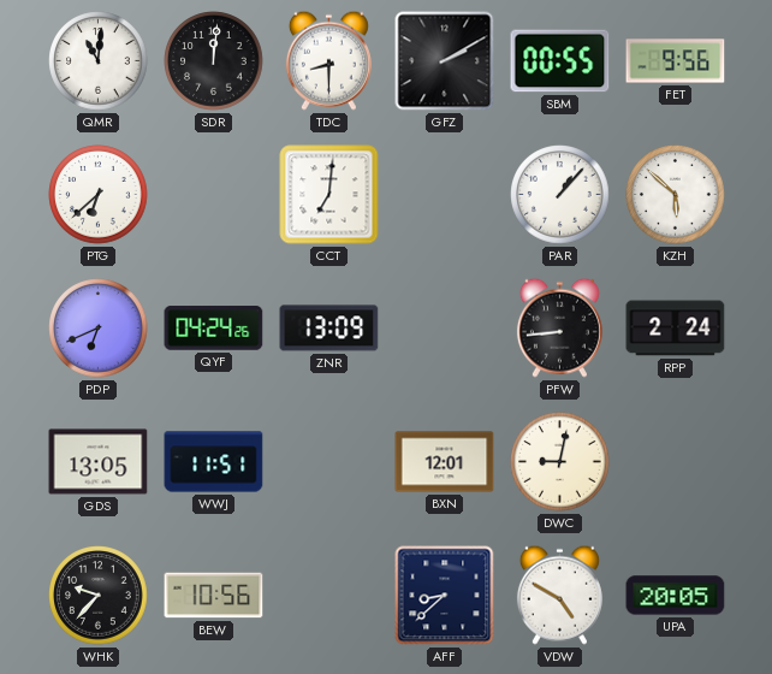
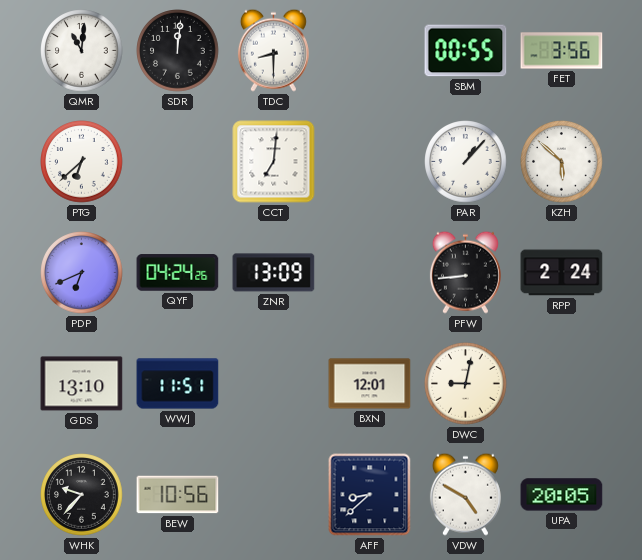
GFZ: 2:10 -> none (445, 61)
FET: 9:56 -> 3:56 (562, 51)
GDS: 13:05 -> 13:10 (82, 384)
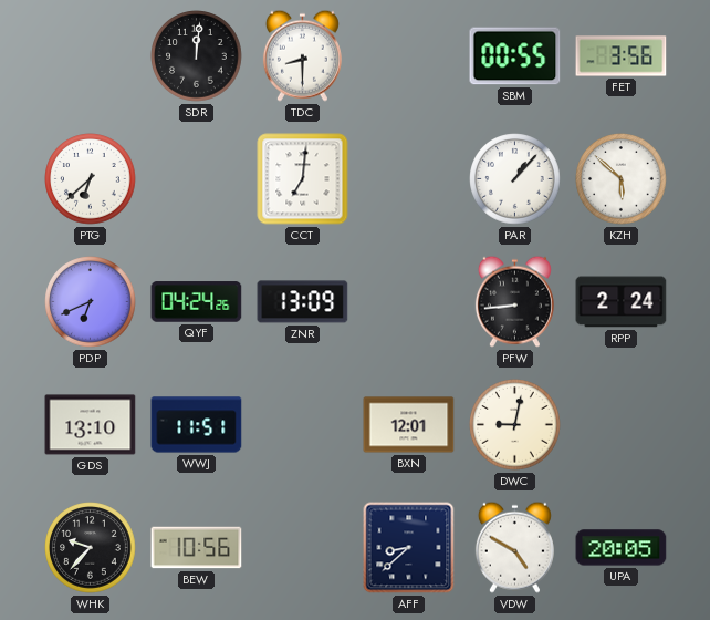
QMR: 11:01 -> none (82, 51)
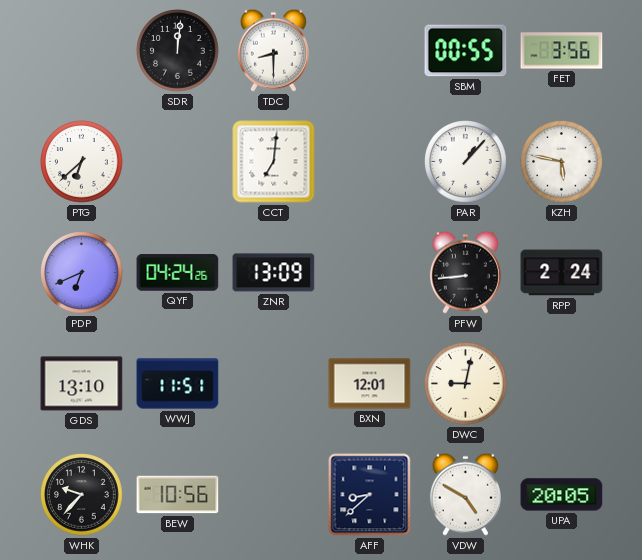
KZH: 5:52 -> 5:47 (562, 162)
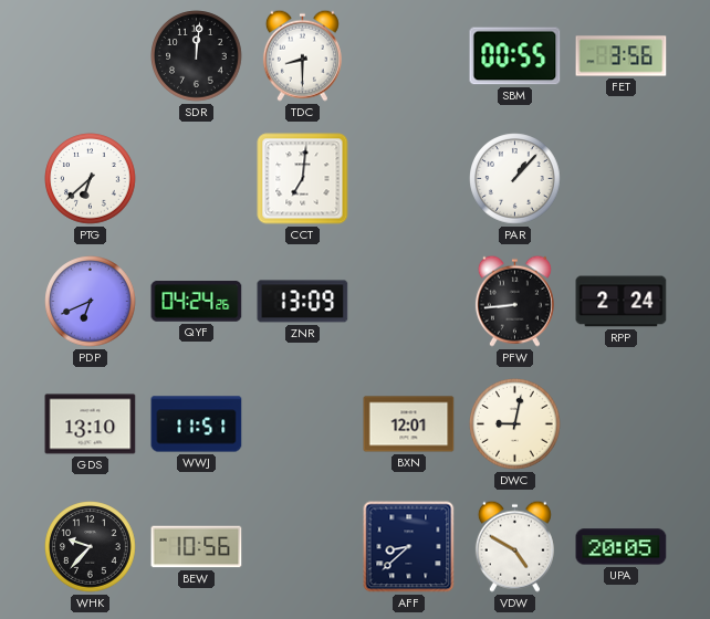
KZH: 5:47 -> none (562, 162)
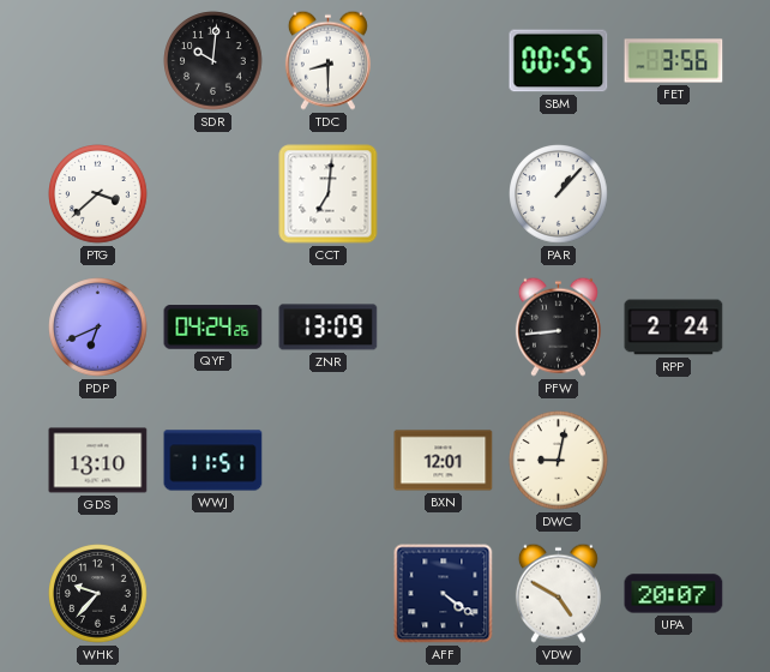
SDR: 12:01 -> 10:01 (213, 61)
PTG: 6:38 -> 3:38 (98, 194)
BEW: 10:56 -> none (197, 547)
AFF: 8:38 -> 4:21 (444, 594)
UPA: 20:05 -> 20:07 (674, 594)
